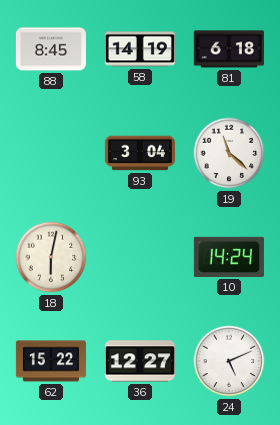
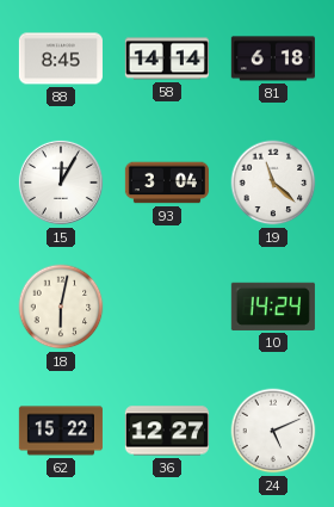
58: 14:19 -> 14:14 (167, 58)
15: none -> 12:05 (61, 183)
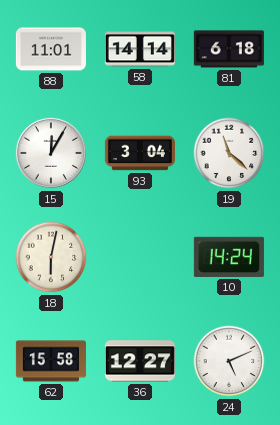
88: 8:45 -> 11:01 (51, 49)
62: 15:22 -> 15:58 (51, 361)
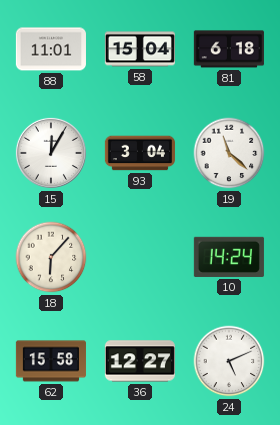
58: 14:14 -> 15:04 (140, 49)
18: 6:02 -> 6:07 (51, 257)
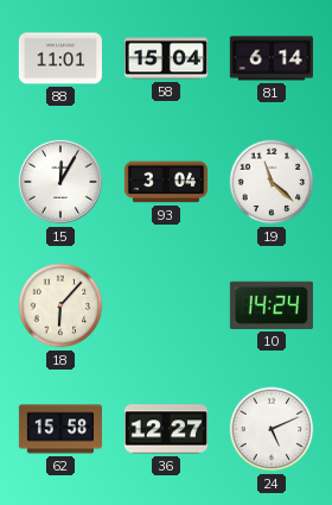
81: 6:18 -> 6:14 (272, 58)
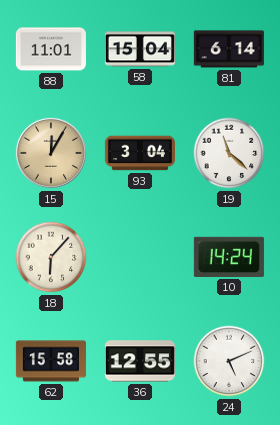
15 dial: white -> champagne (51, 153)
36: 12:27 -> 12:55 (140, 361)
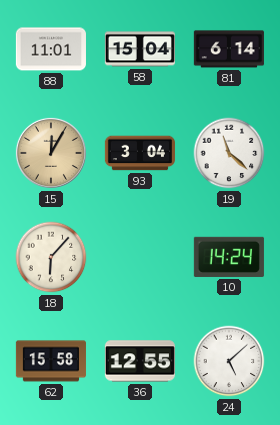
24: 5:11 -> 5:08 (229, 361)
